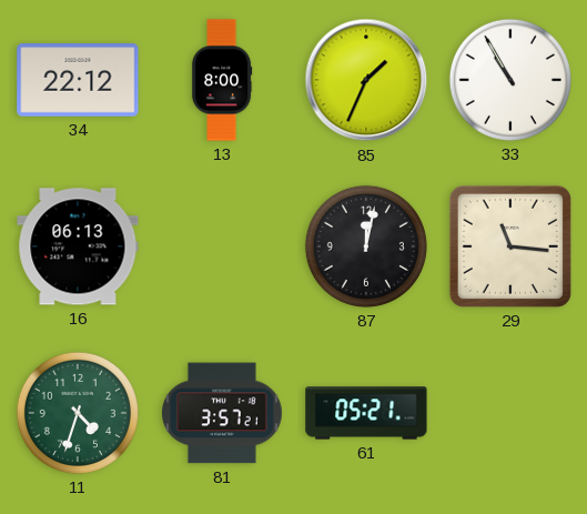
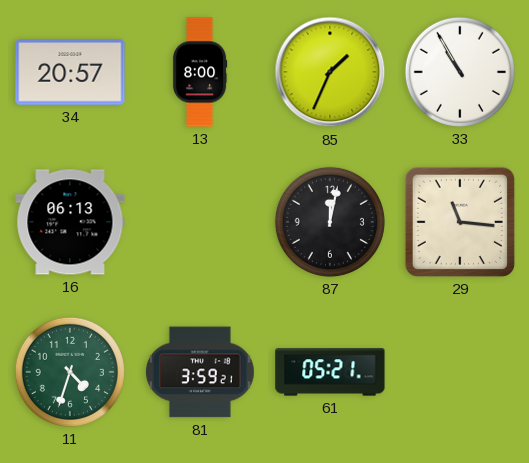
34: 22:12 -> 20:57 (70, 72)
81: 3:57 -> 3:59 (201, 372)
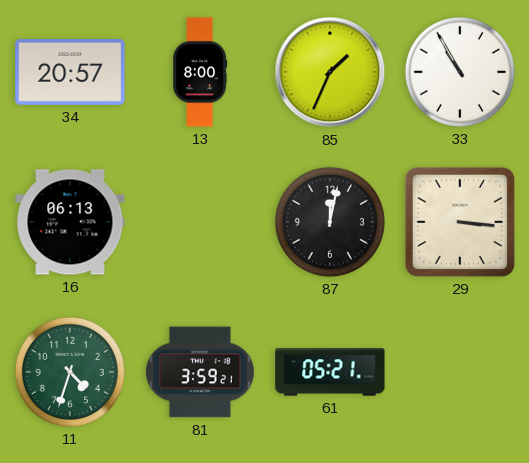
29: 11:16 -> 3:16 (460, 222)
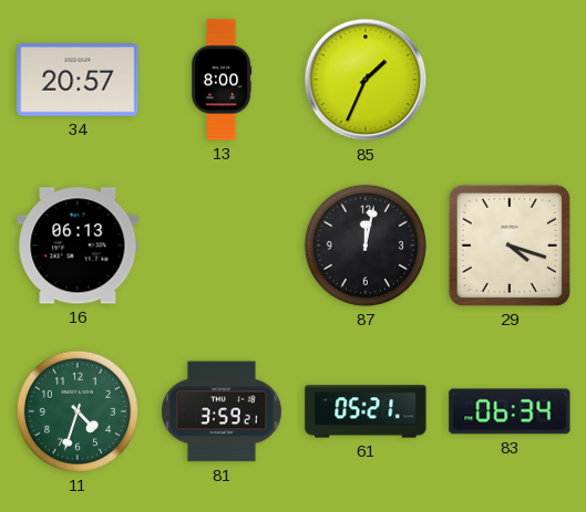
33: 10:55 -> none (460, 72)
29: 3:16 -> 4:18 (510, 245)
83: none -> 06:34 (510, 411)
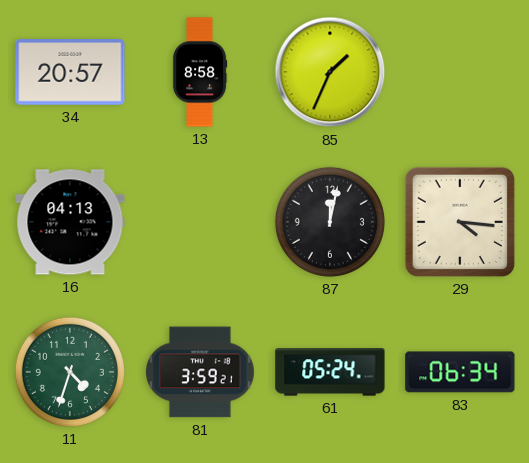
13: 8:00 -> 8:58 (200, 72)
16: 06:13 -> 04:13 (70, 222)
29: 4:18 -> 4:16 (460, 222)
61: 05:21 -> 05:24 (330, 372)
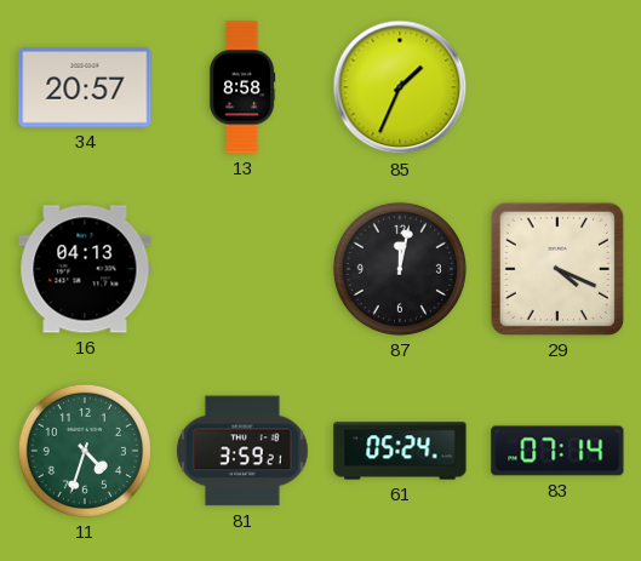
29: 4:16 -> 4:19 (557, 269)
83: 06:34 -> 07:14 (557, 451)
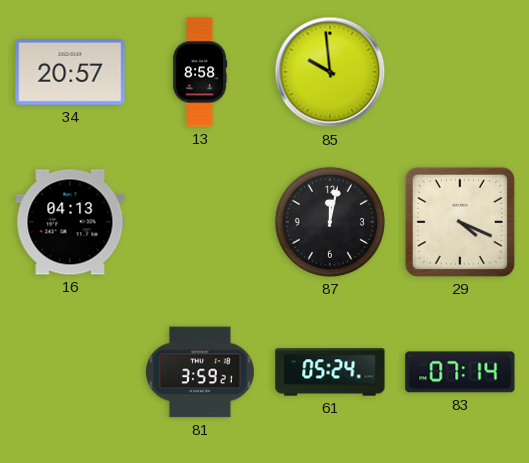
85: 1:34 -> 9:59 (330, 72)
11: 4:33 -> none (85, 451)
